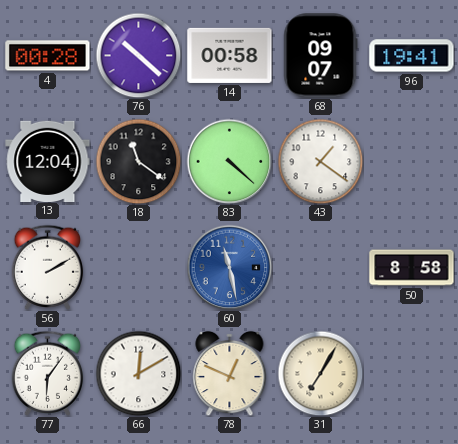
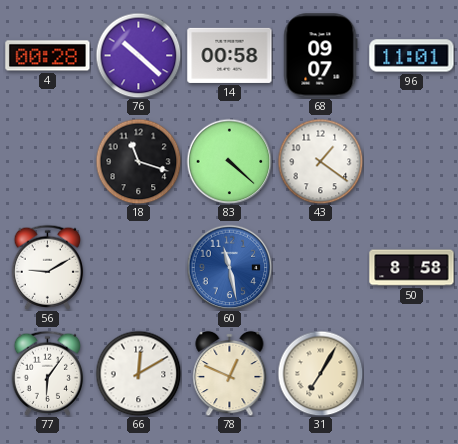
96: 19:41 -> 11:01 (412, 56)
13: 12:04 -> none (48, 161)
18: 11:21 -> 11:18 (138, 161)
56: 2:10 -> 9:10 (48, 267)
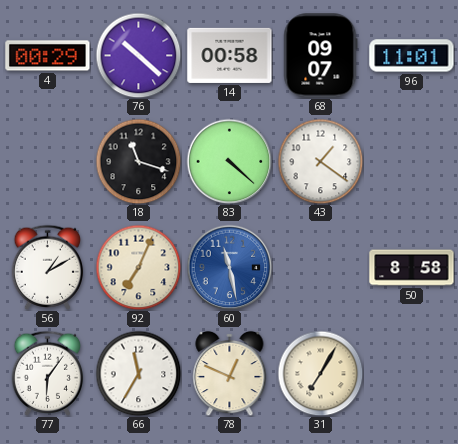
4: 00:28 -> 00:29 (48, 56)
56: 9:10 -> 1:10 (48, 267)
92: none -> 7:04 (138, 267)
66: 12:10 -> 11:35 (138, 373)
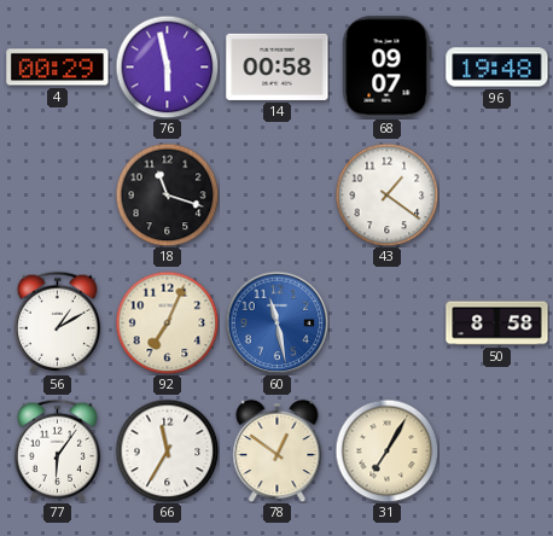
76: 10:22 -> 5:58 (167, 66)
96: 11:01 -> 19:48 (497, 68)
83: 4:22 -> none (229, 161)
78: 12:49 -> 12:51 (278, 450)
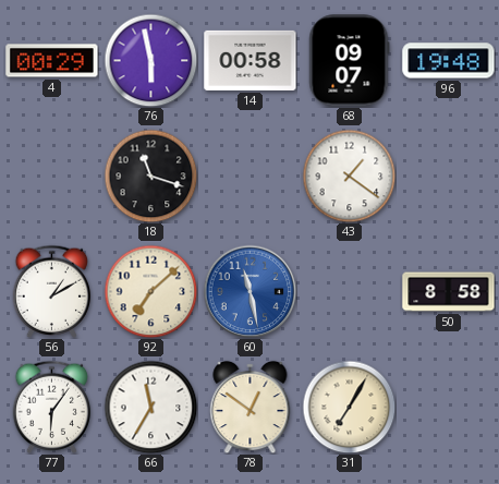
92: 7:04 -> 7:08 (150, 291)
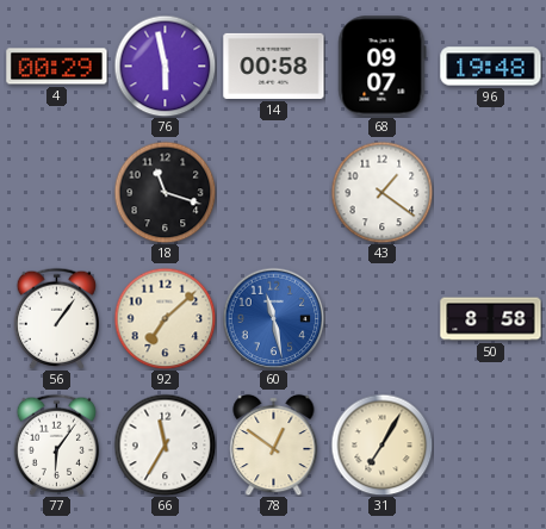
56: 1:10 -> 1:06 (57, 318)
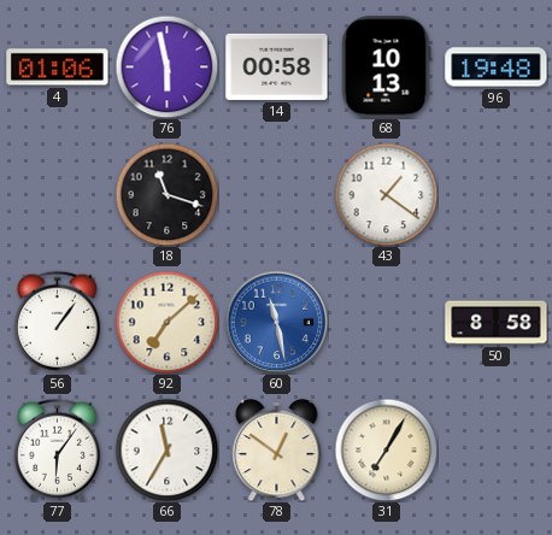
4: 00:29 -> 01:06 (58, 67)
68: 09:07 -> 10:13 (387, 67)
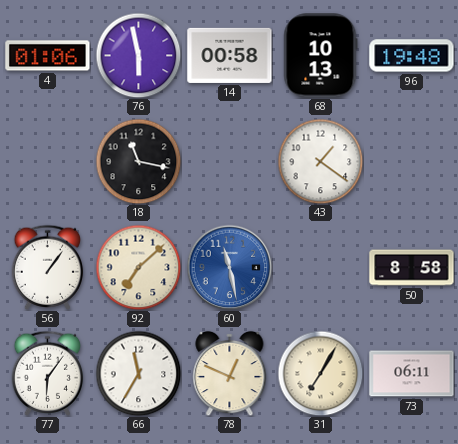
18: 11:18 -> 11:17 (138, 161)
78: 12:51 -> 12:49 (230, 373)
73: none -> 06:11 (412, 374)
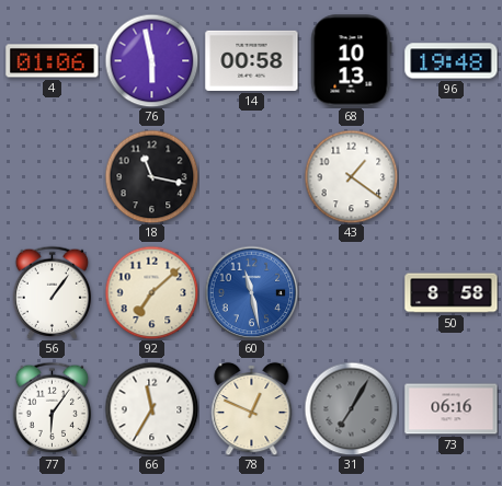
31 dial: cream -> grey (351, 408)
73: 06:11 -> 06:16 (452, 409)
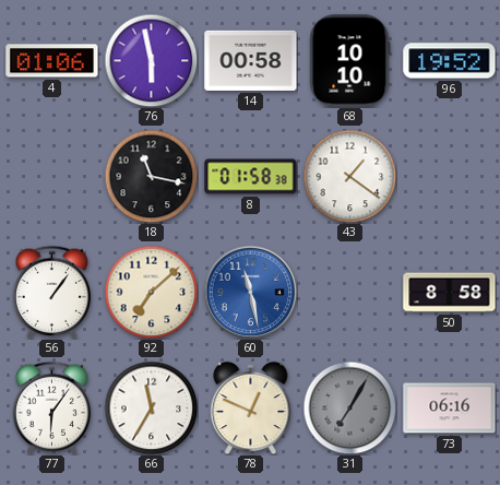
68: 10:13 -> 10:10 (350, 61)
96: 19:48 -> 19:52 (450, 61)
8: none -> 01:58 (251, 177)
